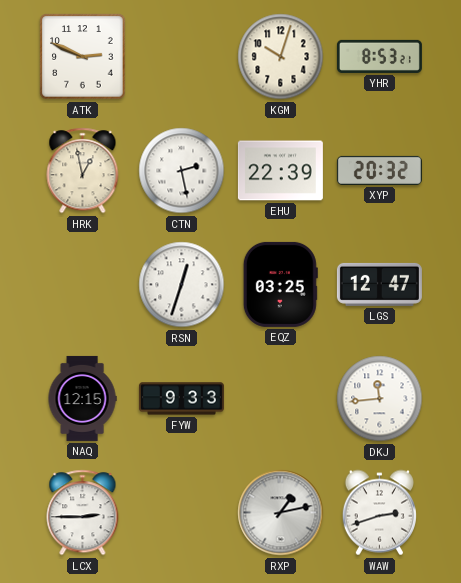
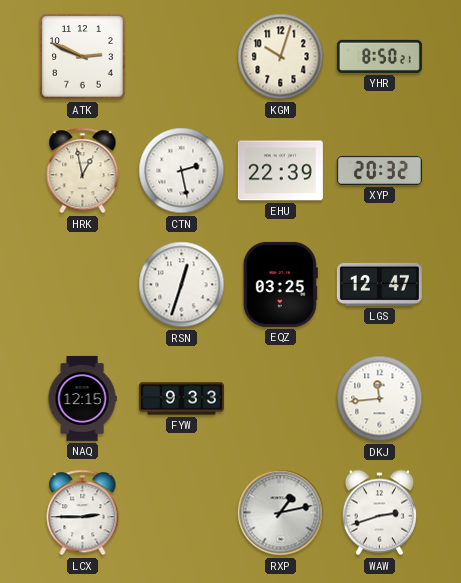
YHR: 8:53 -> 8:50 (379, 56)
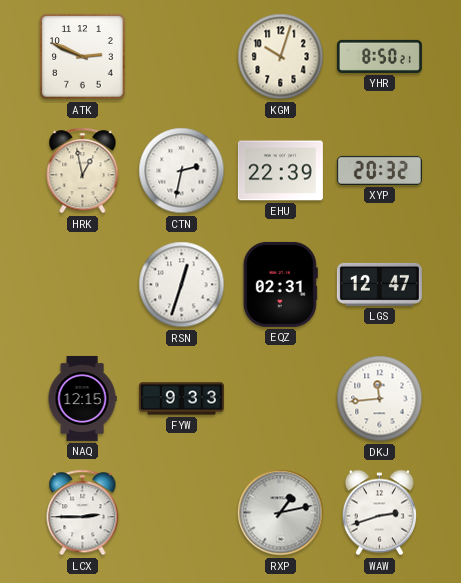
CTN: 2:28 -> 2:32 (182, 171)
EQZ: 03:25 -> 02:31 (280, 284)
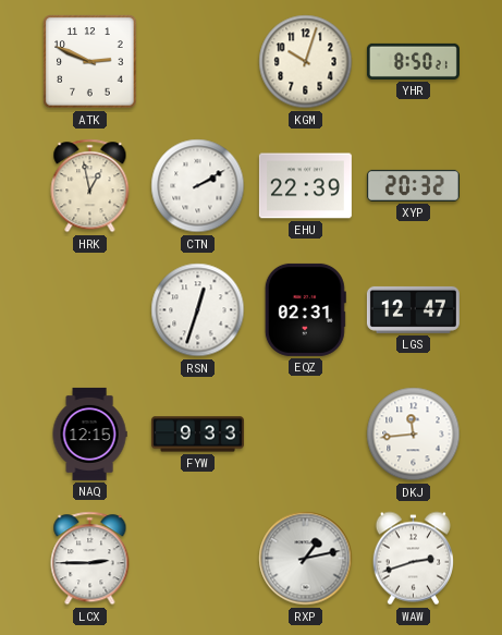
CTN: 2:32 -> 2:10 (198, 186)
